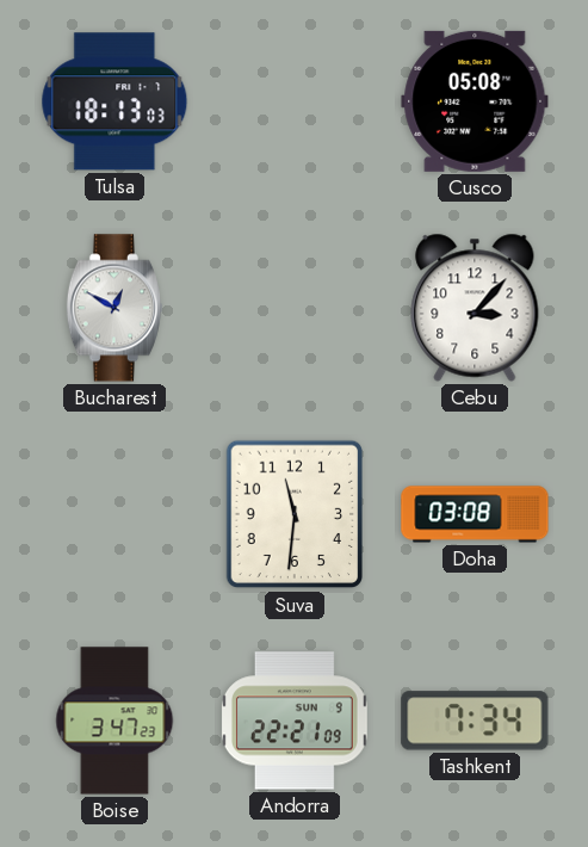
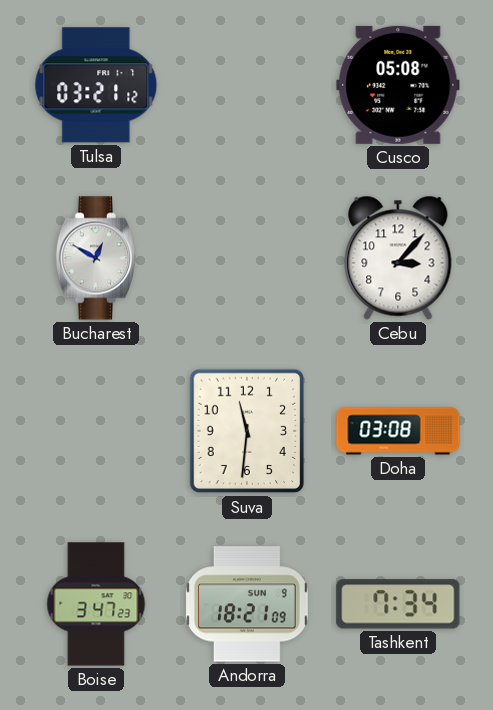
Tulsa: 18:13 -> 03:21 (96, 85)
Andorra: 22:21 -> 18:21 (247, 604)
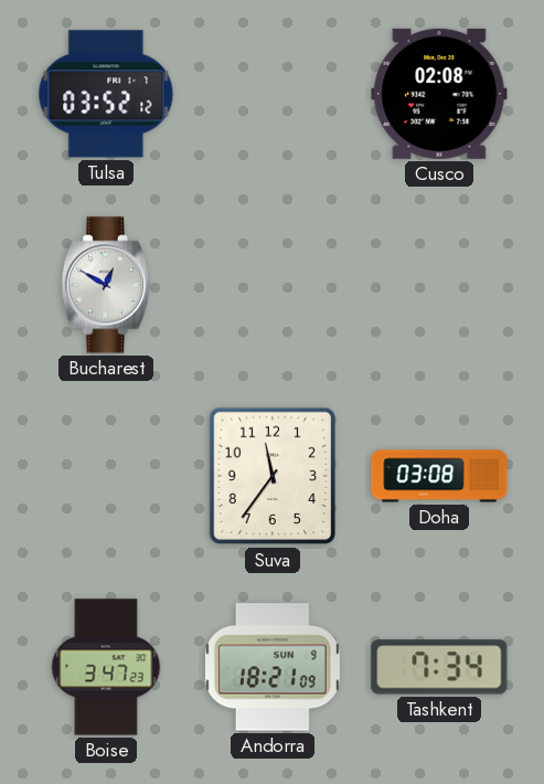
Tulsa: 03:21 -> 03:52 (106, 94)
Cusco: 05:08 -> 02:08 (439, 94)
Cebu: 3:07 -> none (398, 258)
Suva: 11:31 -> 11:36 (271, 476)
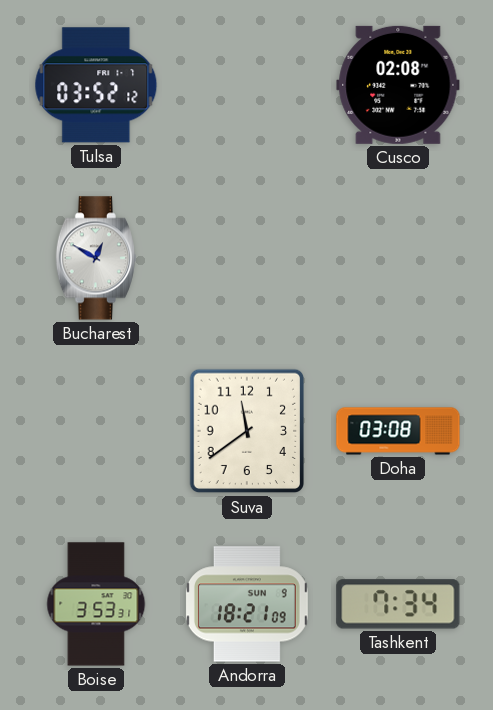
Suva: 11:36 -> 11:39 (246, 431)
Boise: 3:47 -> 3:53 (96, 604)
